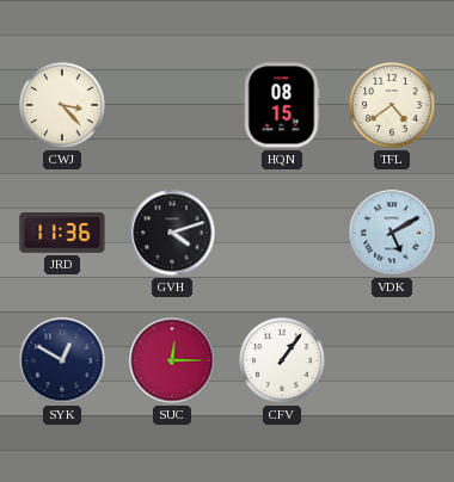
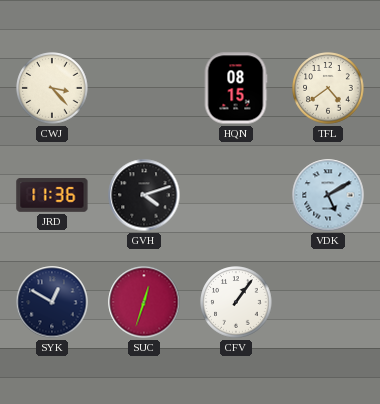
SUC: 12:15 -> 12:33 (144, 302)
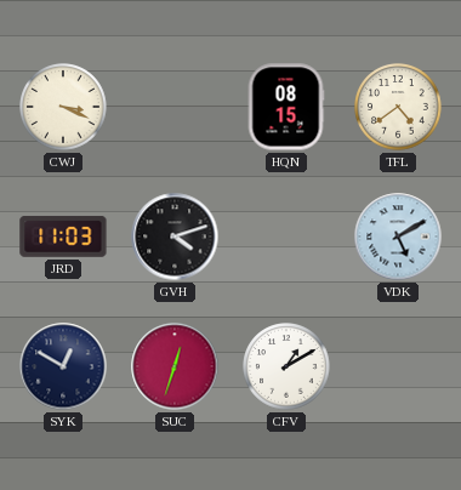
CWJ: 3:23 -> 3:19 (63, 107)
JRD: 11:36 -> 11:03 (63, 238)
CFV: 1:06 -> 1:10 (286, 366)
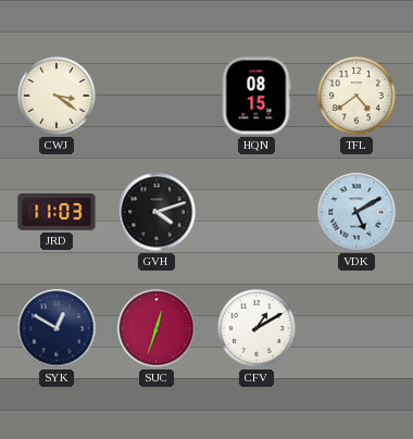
CWJ: 3:19 -> 3:21 (57, 96)
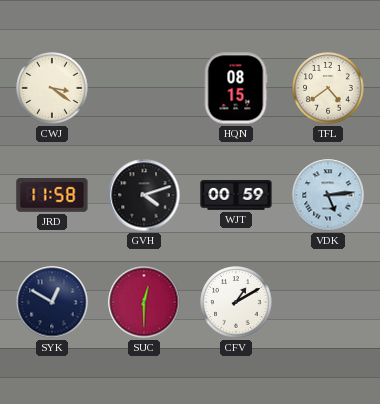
JRD: 11:03 -> 11:58 (52, 196)
WJT: none -> 00:59 (236, 195)
VDK: 5:10 -> 5:14 (328, 195)
SUC: 12:33 -> 12:30 (144, 302)
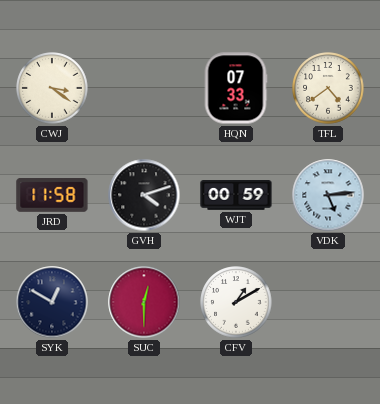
HQN: 08:15 -> 07:33 (236, 88)
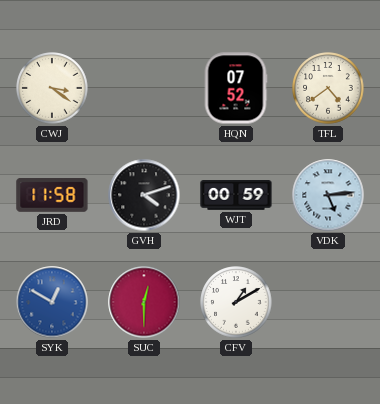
HQN: 07:33 -> 07:52 (236, 88)
SYK dial: navy -> blue (52, 302)
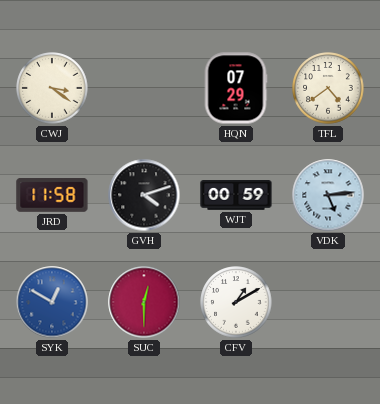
HQN: 07:52 -> 07:29 (236, 88)
